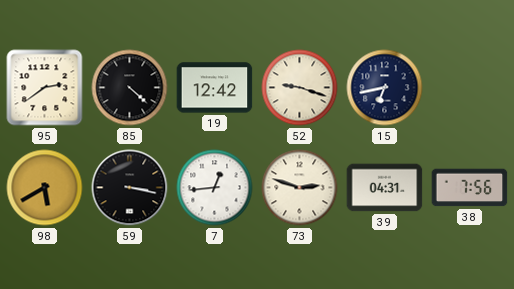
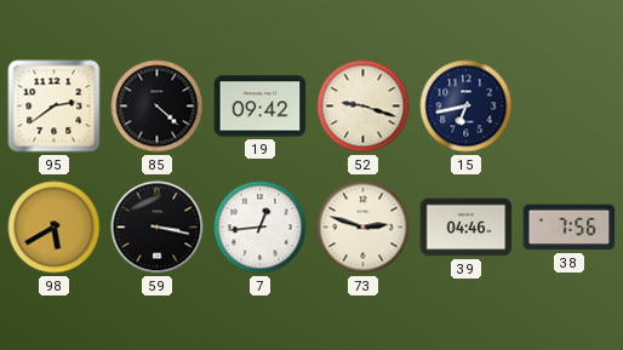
19: 12:42 -> 09:42 (261, 107)
39: 04:31 -> 04:46 (467, 228)
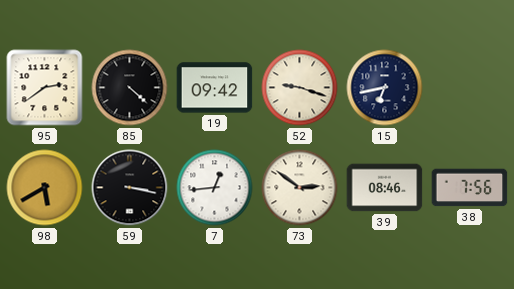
73: 2:48 -> 2:51 (300, 188)
39: 04:46 -> 08:46 (385, 188)
